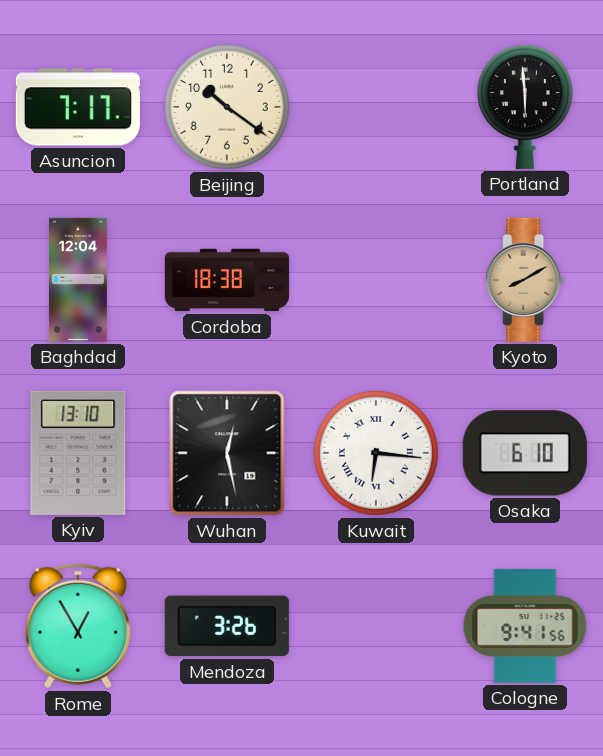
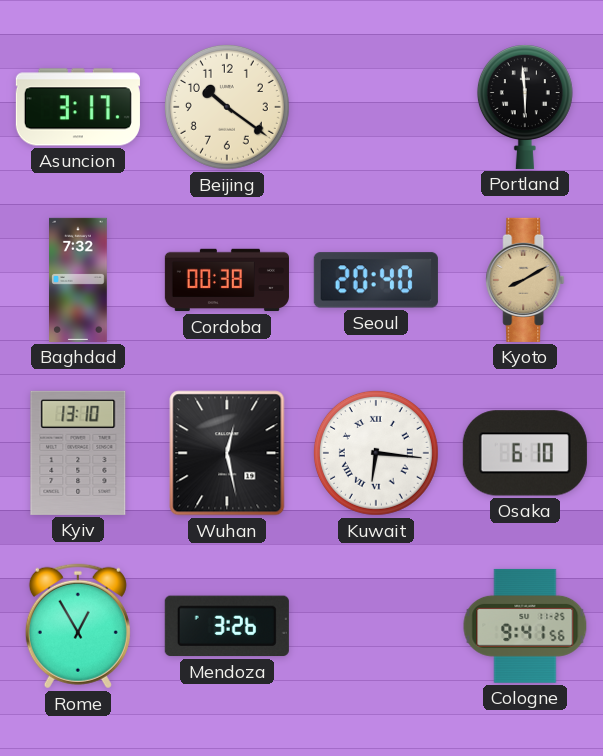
Asuncion: 7:17 -> 3:17 (78, 107)
Baghdad: 12:04 -> 7:32 (79, 280)
Cordoba: 18:38 -> 00:38 (227, 280)
Seoul: none -> 20:40 (376, 280)
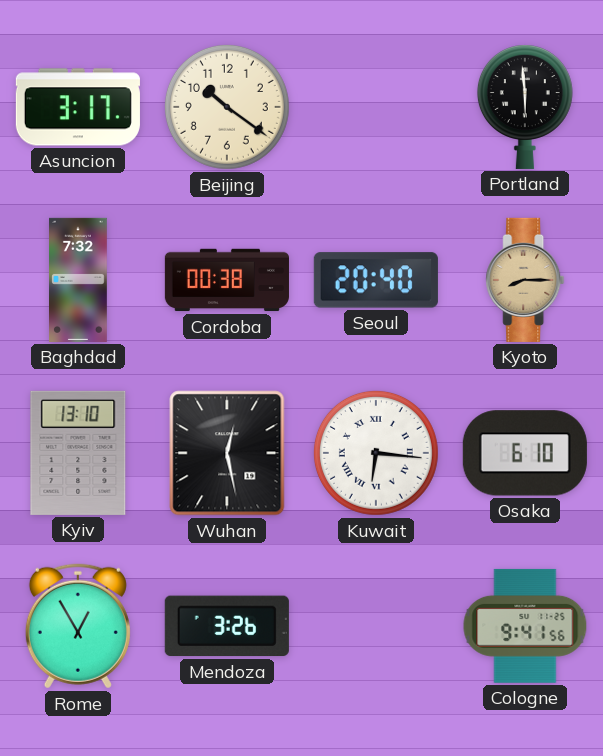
Kyoto: 8:10 -> 8:15 (525, 280)
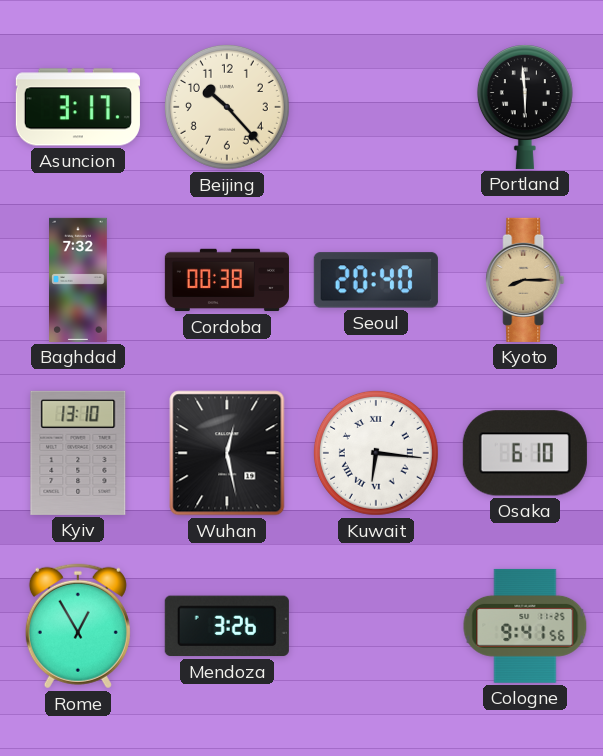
Beijing: 10:21 -> 10:23 (227, 107)
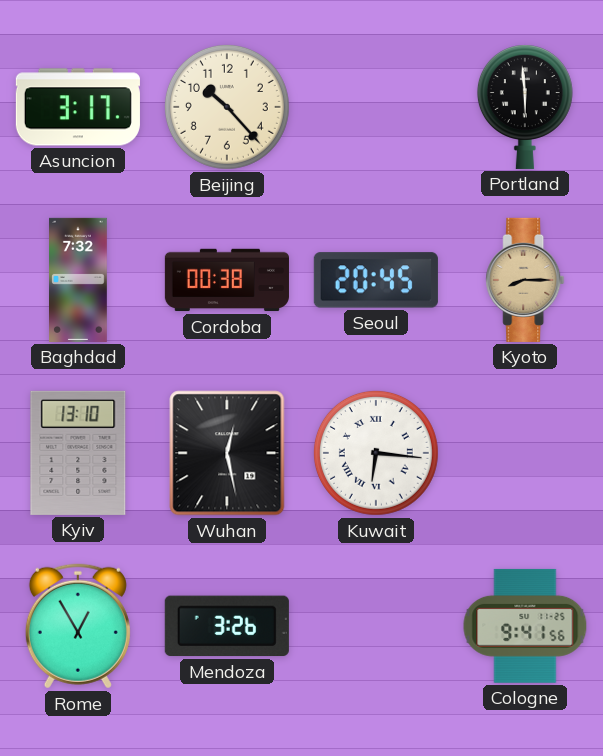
Seoul: 20:40 -> 20:45 (376, 280)
Osaka: 6:10 -> none (525, 453)
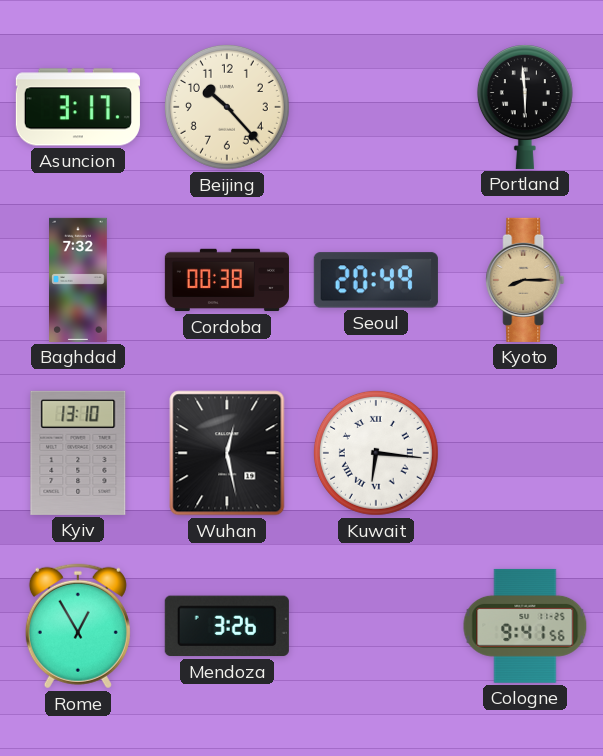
Seoul: 20:45 -> 20:49 (376, 280)
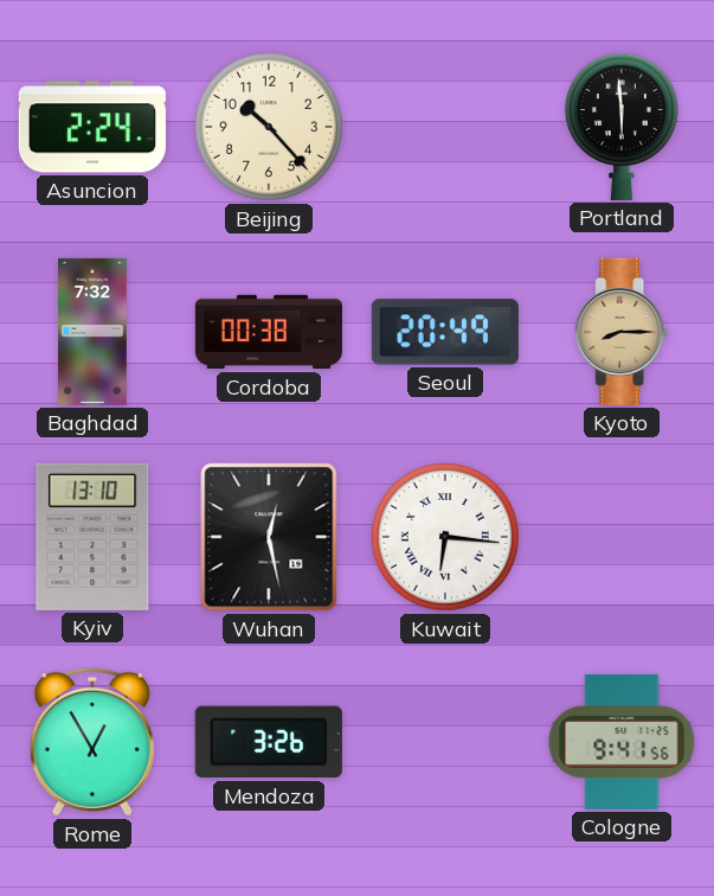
Asuncion: 3:17 -> 2:24 (92, 127)
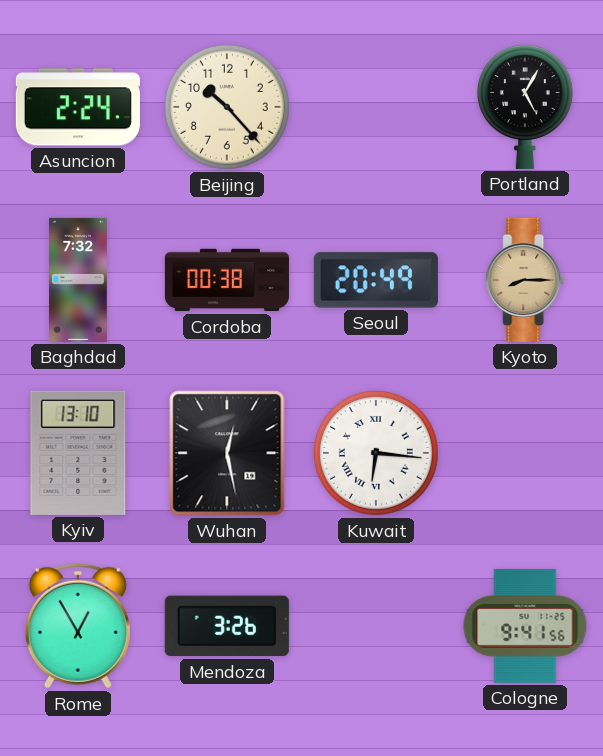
Portland: 5:59 -> 5:05 (525, 107)
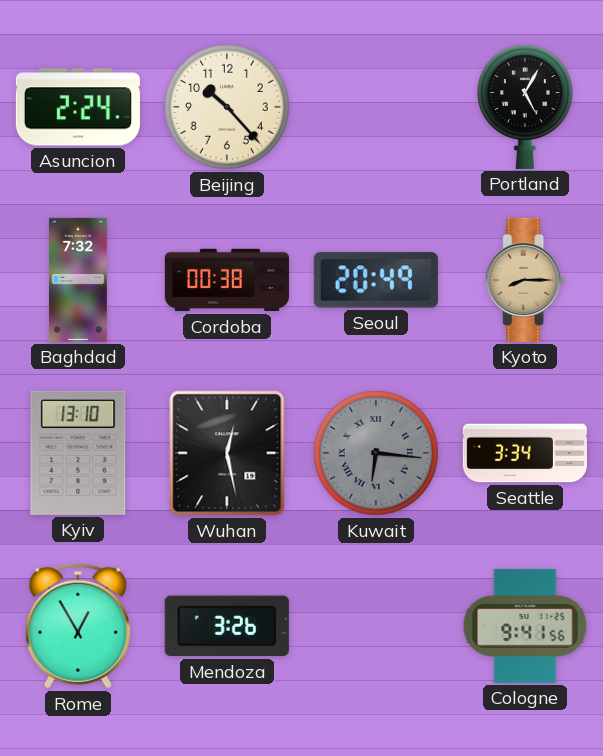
Kuwait dial: white -> grey (376, 453)
Seattle: none -> 3:34 (525, 453)
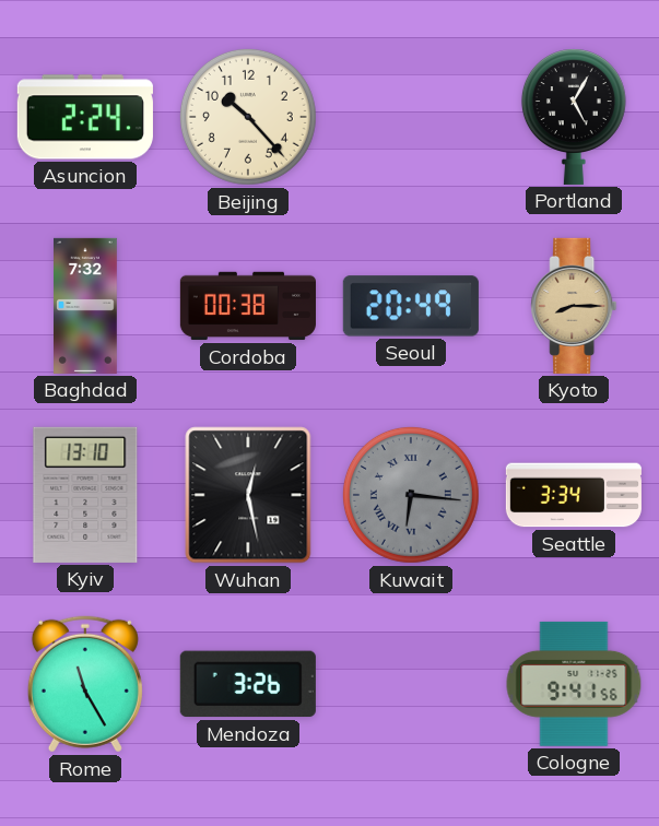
Rome: 12:55 -> 11:25 (85, 684)
